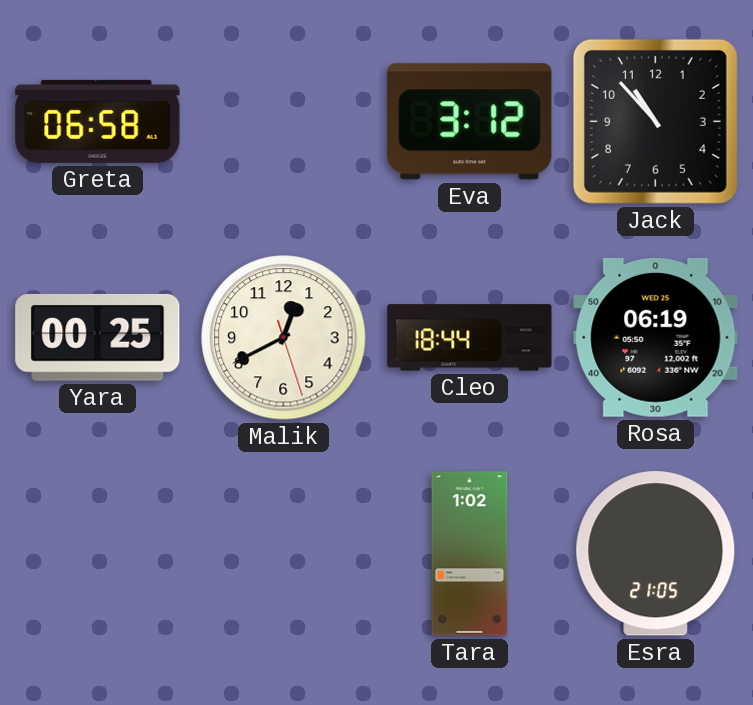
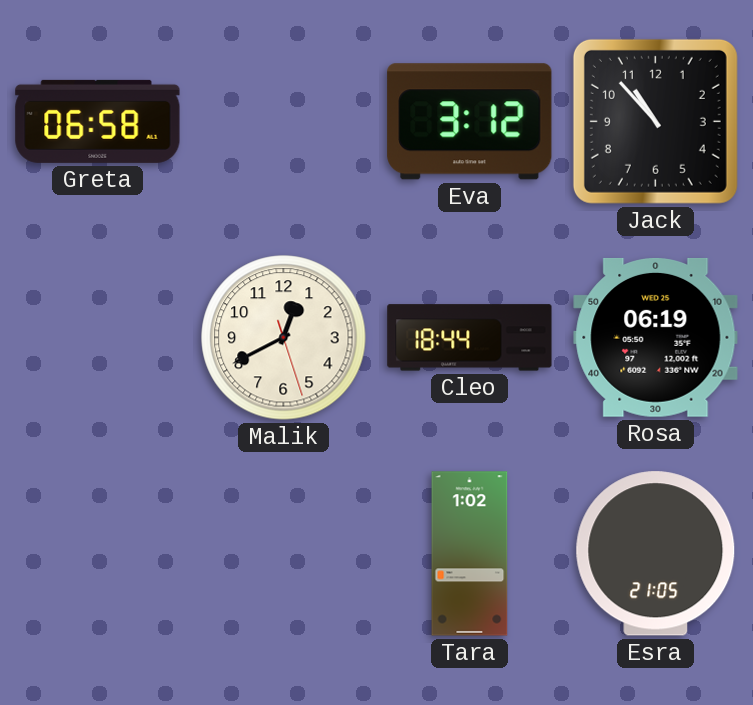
Yara: 00:25 -> none (98, 337)
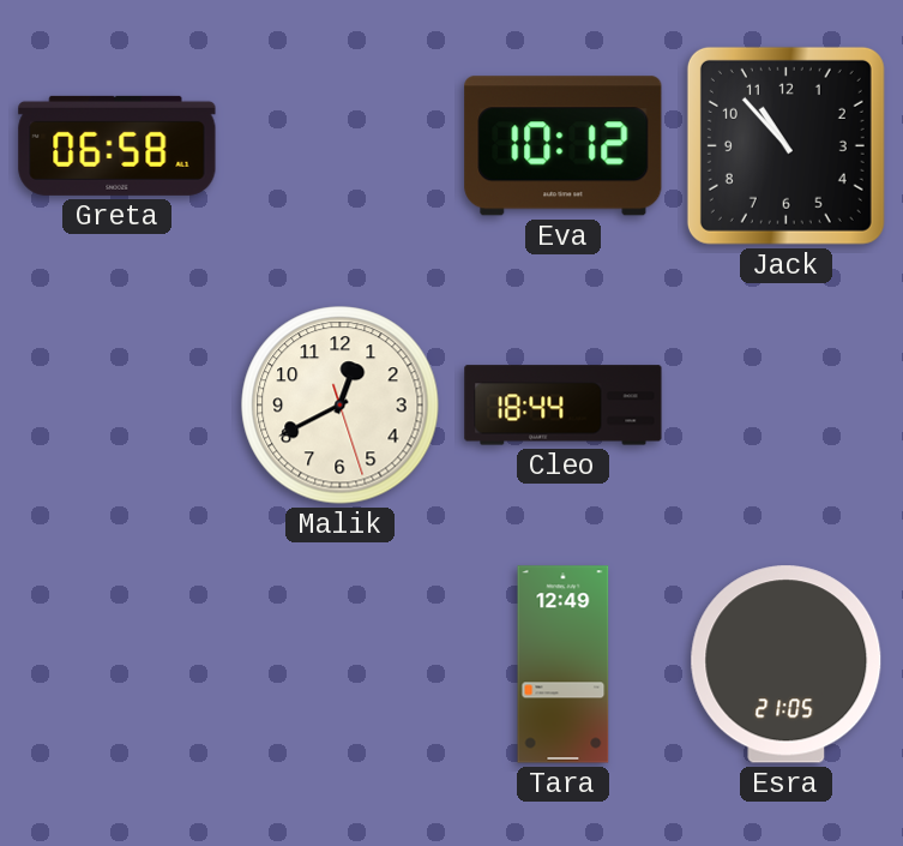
Eva: 3:12 -> 10:12 (564, 146)
Rosa: 06:19 -> none (656, 337)
Tara: 1:02 -> 12:49 (564, 665)
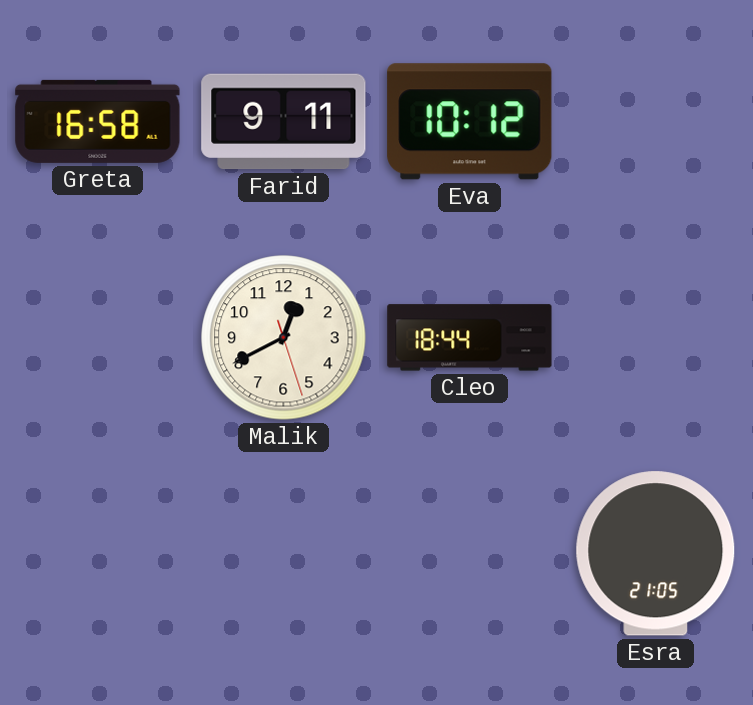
Greta: 06:58 -> 16:58 (98, 121)
Farid: none -> 9:11 (284, 122)
Jack: 10:53 -> none (785, 145)
Tara: 12:49 -> none (564, 665)
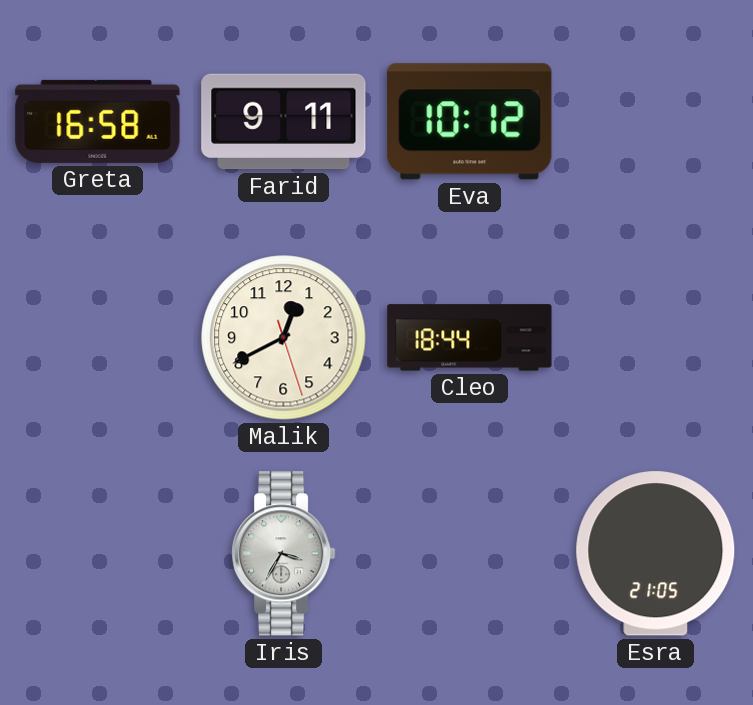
Iris: none -> 3:35 (284, 554)
